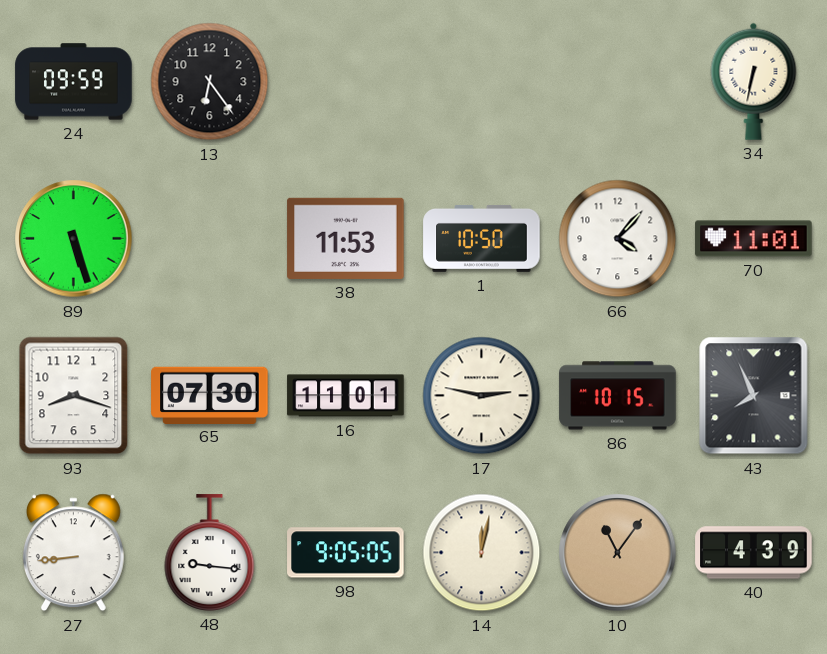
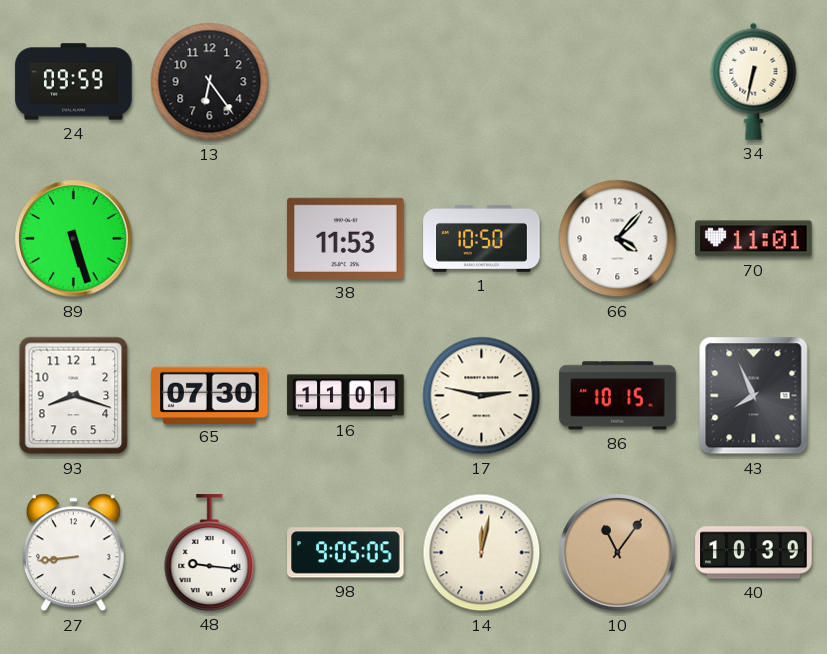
40: 4:39 -> 10:39 (754, 553)
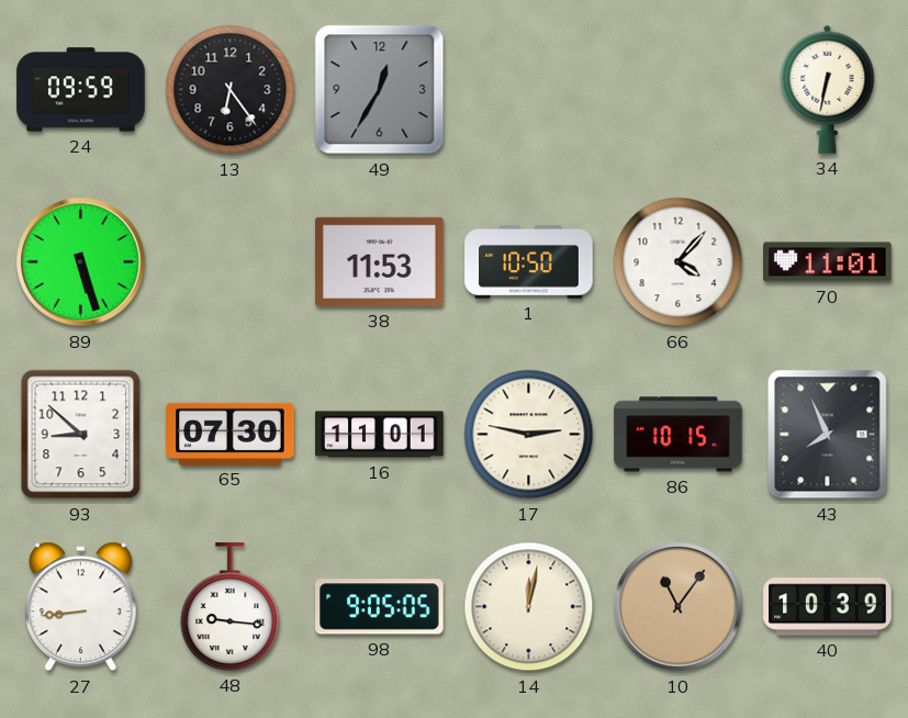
49: none -> 12:35 (380, 90)
93: 8:18 -> 8:52 (81, 435)
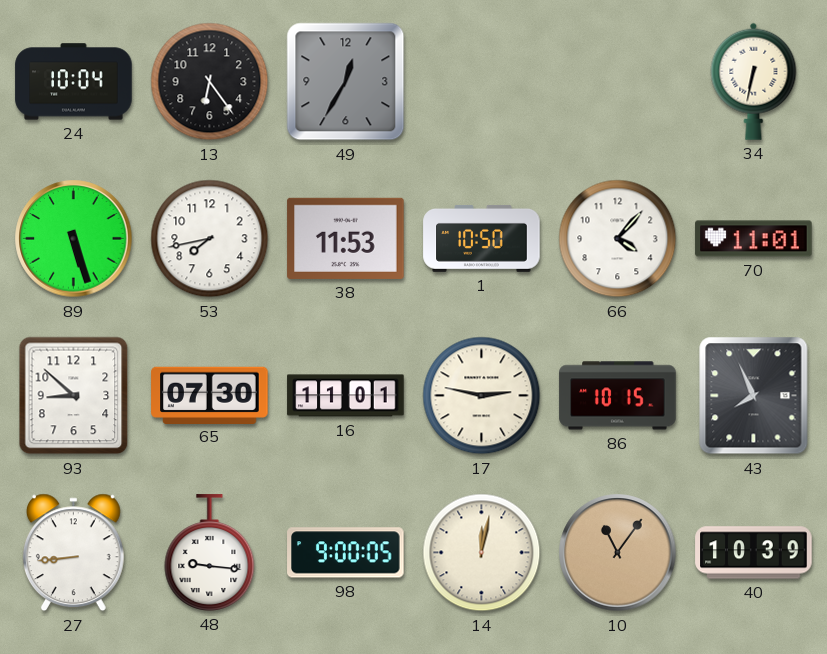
24: 09:59 -> 10:04 (74, 82)
53: none -> 7:43 (210, 239)
98: 9:05 -> 9:00 (346, 553)
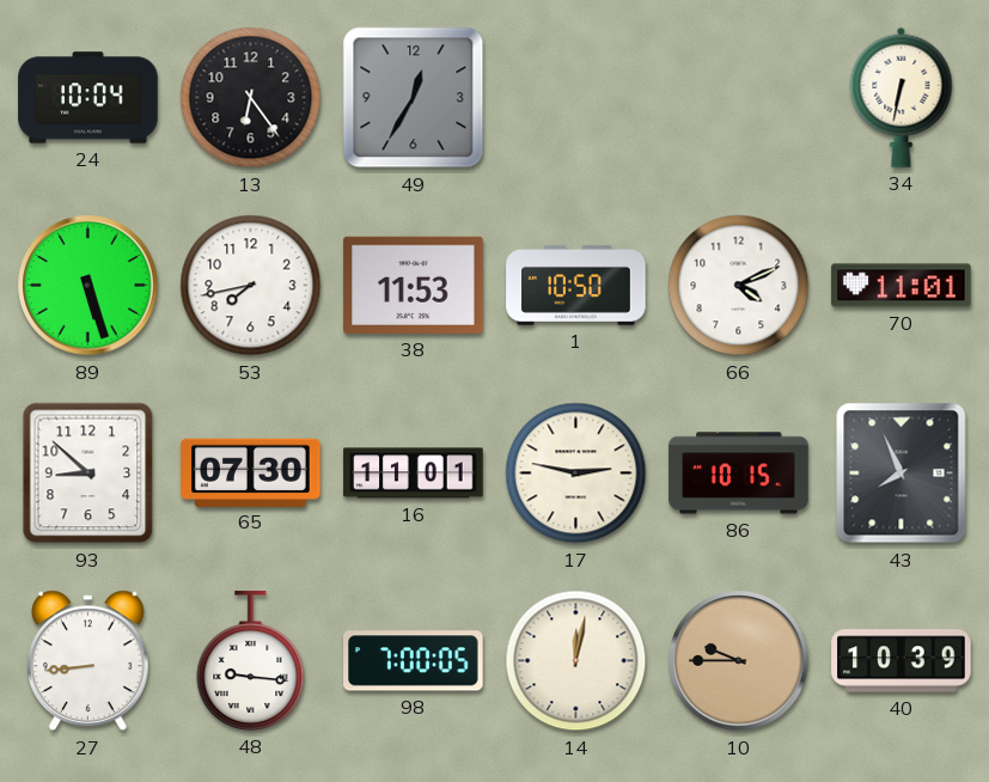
66: 4:07 -> 4:11 (739, 286)
98: 9:00 -> 7:00 (414, 661)
10: 11:06 -> 9:45 (739, 661)
